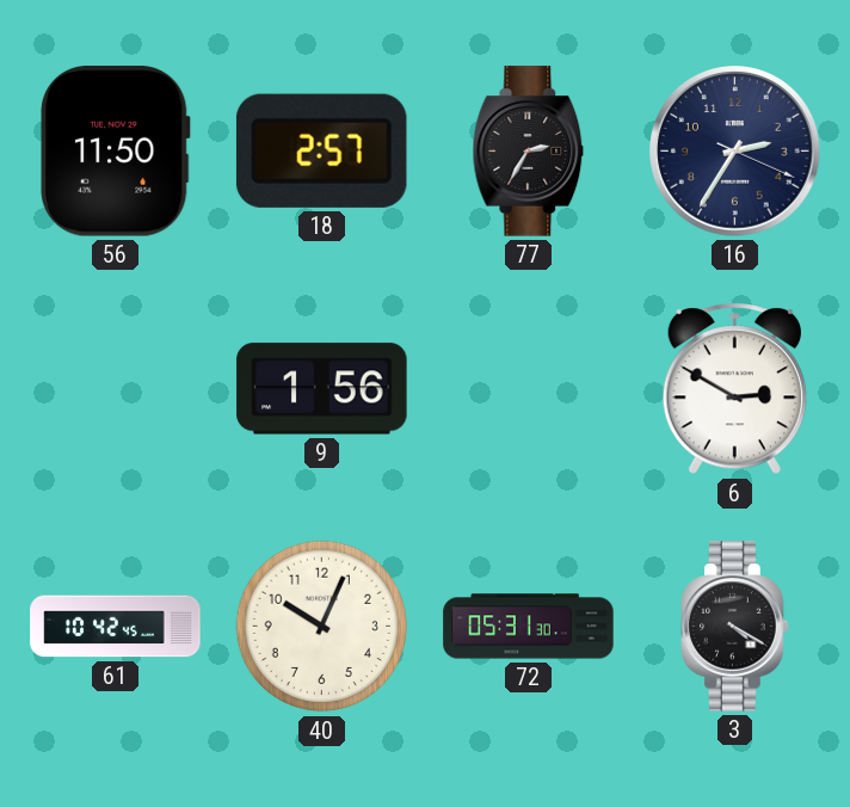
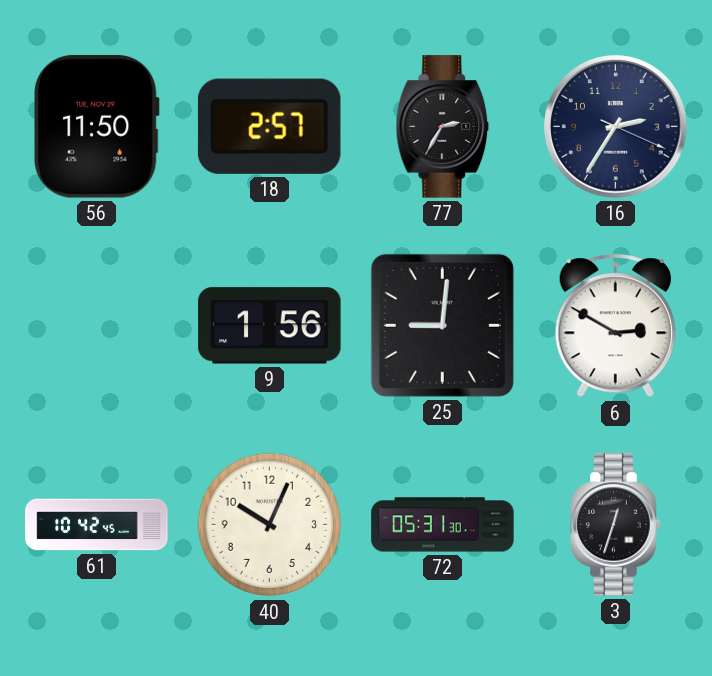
25: none -> 9:01 (442, 325)
3: 4:20 -> 12:33 (616, 525)
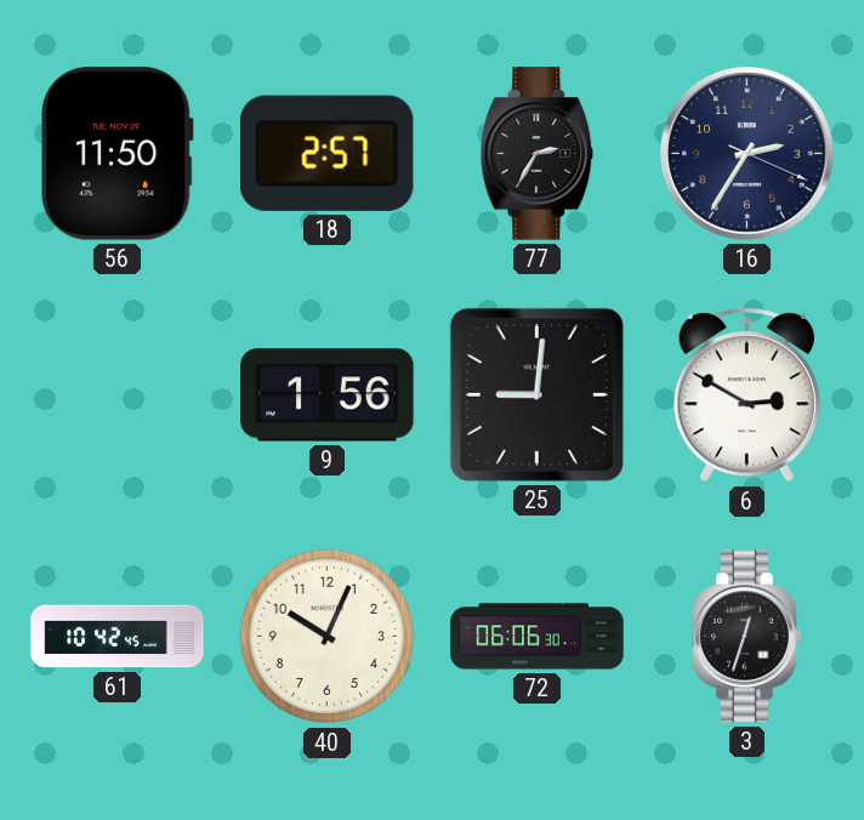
72: 05:31 -> 06:06 (538, 637)
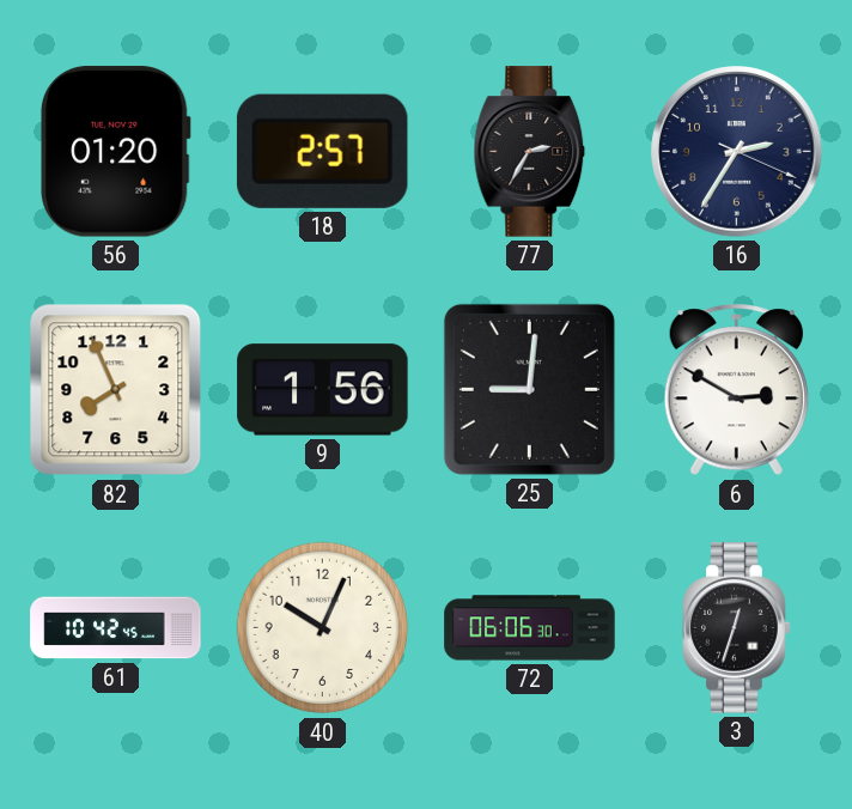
56: 11:50 -> 01:20 (116, 152)
82: none -> 7:56 (116, 390)
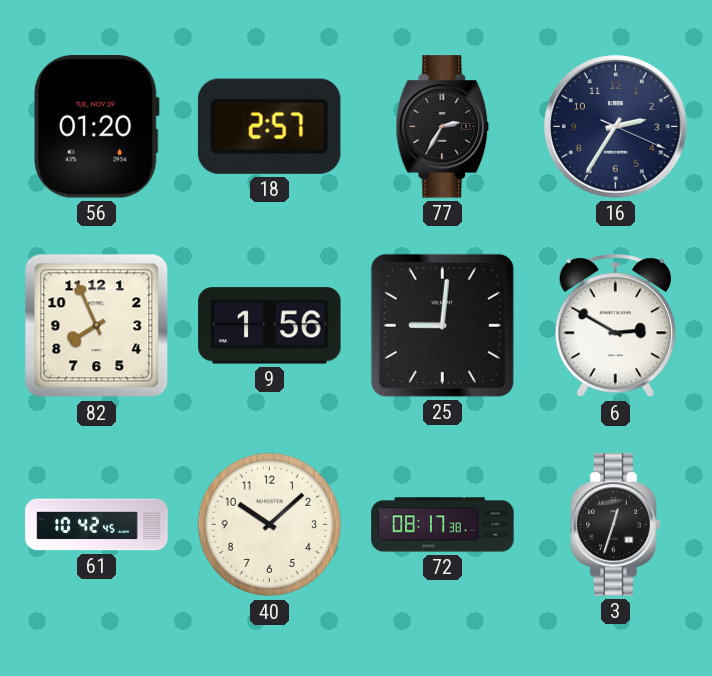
40: 10:04 -> 10:08 (270, 525)
72: 06:06 -> 08:17 (443, 525)
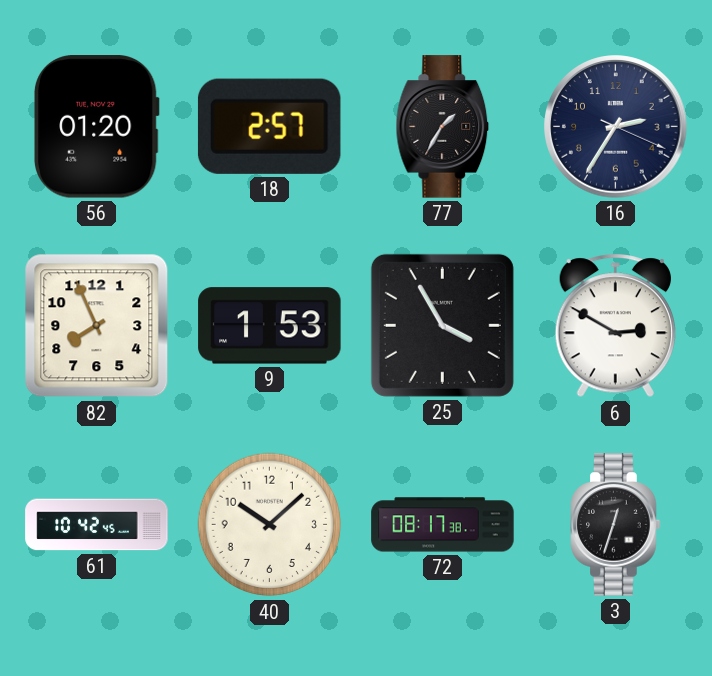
77: 2:35 -> 1:35 (443, 127)
9: 1:56 -> 1:53 (270, 326)
25: 9:01 -> 3:55 (442, 325)
